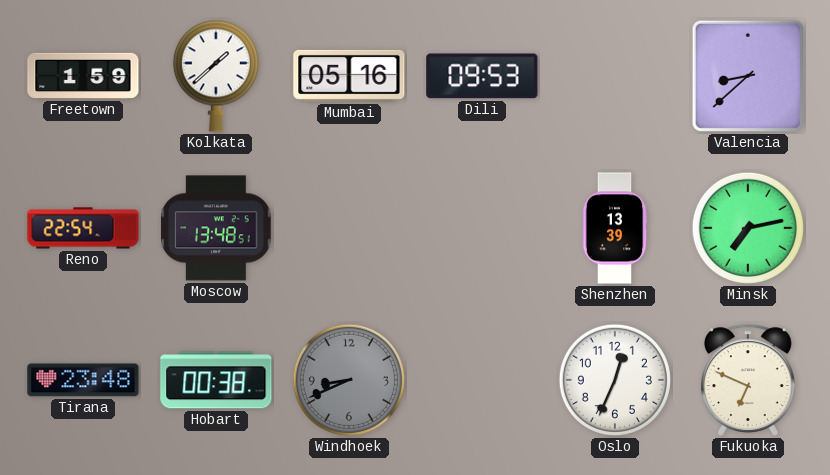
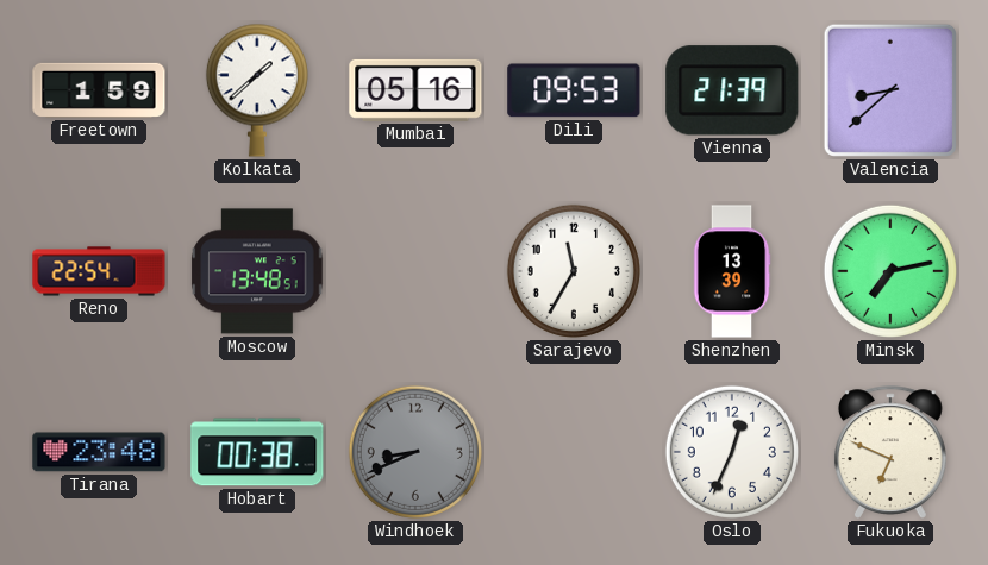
Vienna: none -> 21:39 (732, 90)
Sarajevo: none -> 11:35 (574, 271)
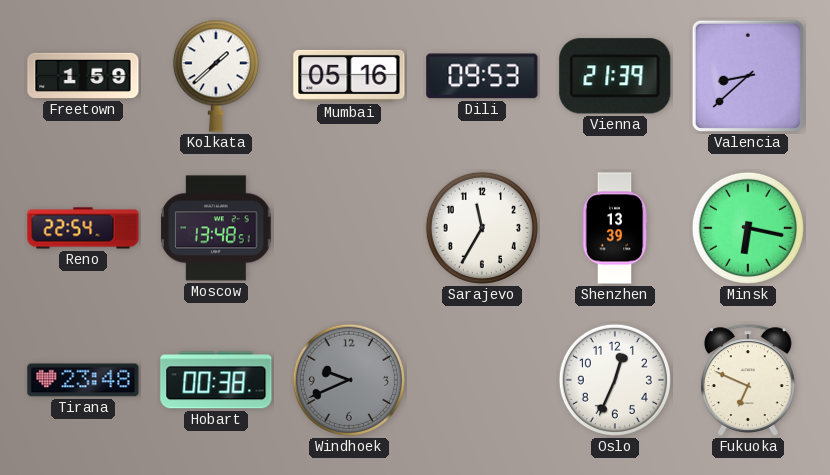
Minsk: 7:13 -> 6:17 (748, 228)
Windhoek: 8:41 -> 9:41 (349, 380)
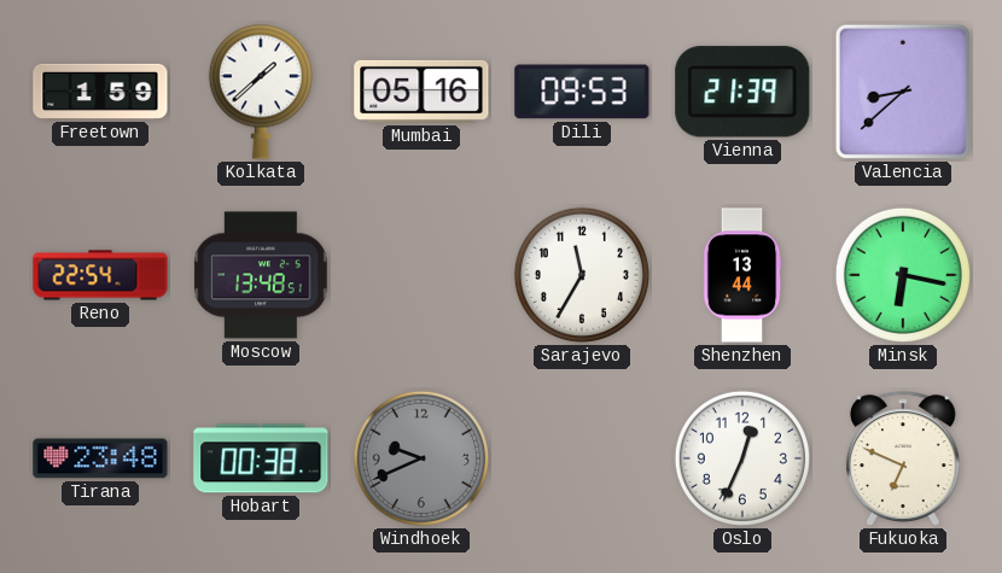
Shenzhen: 13:39 -> 13:44 (742, 275)
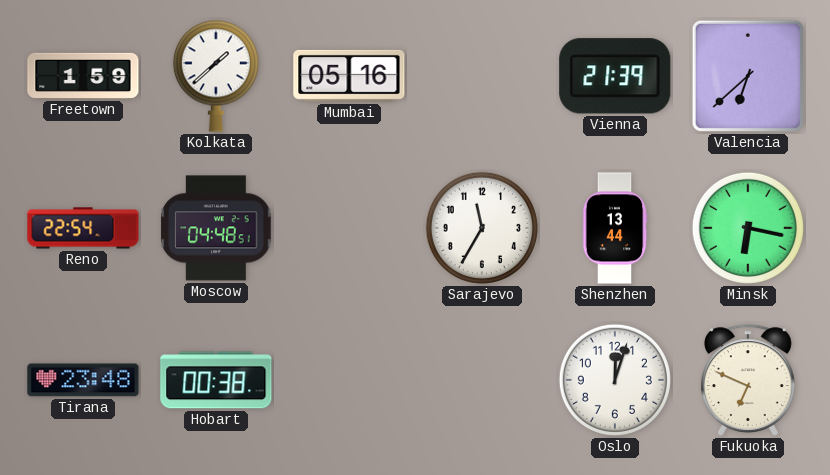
Dili: 09:53 -> none (582, 92)
Valencia: 8:38 -> 6:38 (748, 76)
Moscow: 13:48 -> 04:48 (216, 228)
Windhoek: 9:41 -> none (421, 458)
Oslo: 12:34 -> 12:03 (615, 380)
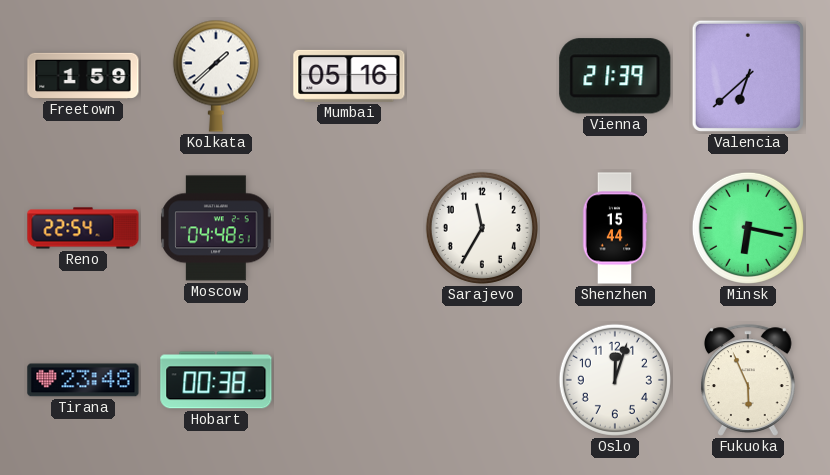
Shenzhen: 13:44 -> 15:44 (615, 228)
Fukuoka: 6:49 -> 5:56 (748, 380)
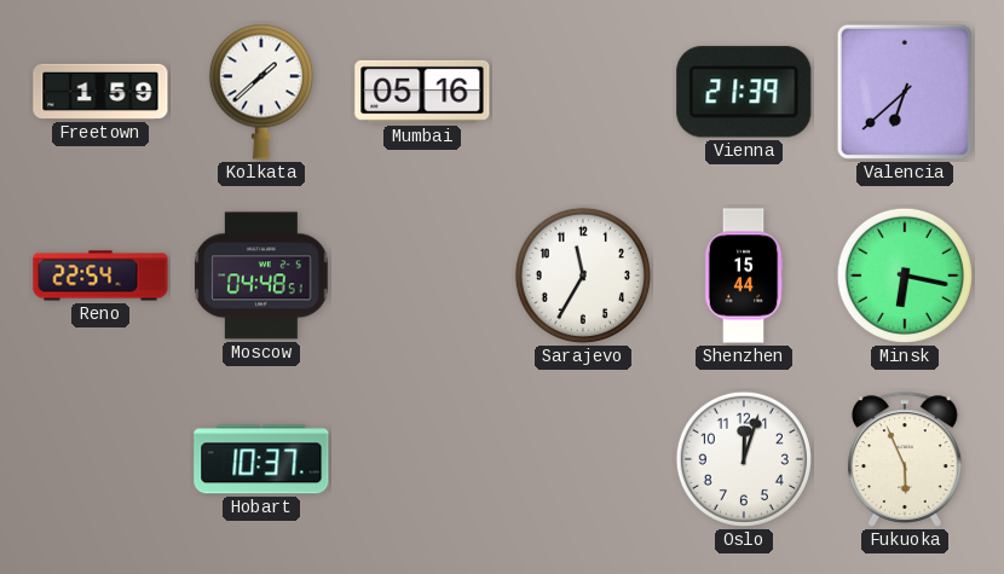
Tirana: 23:48 -> none (83, 380)
Hobart: 00:38 -> 10:37 (261, 459)
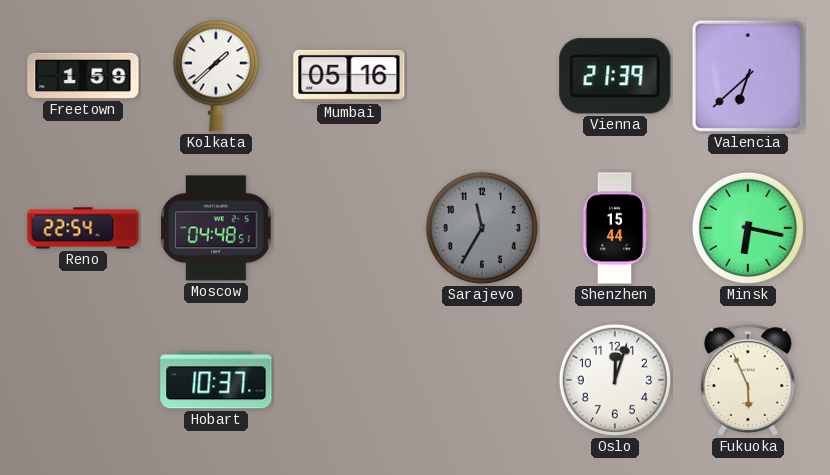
Sarajevo dial: white -> grey (482, 228)
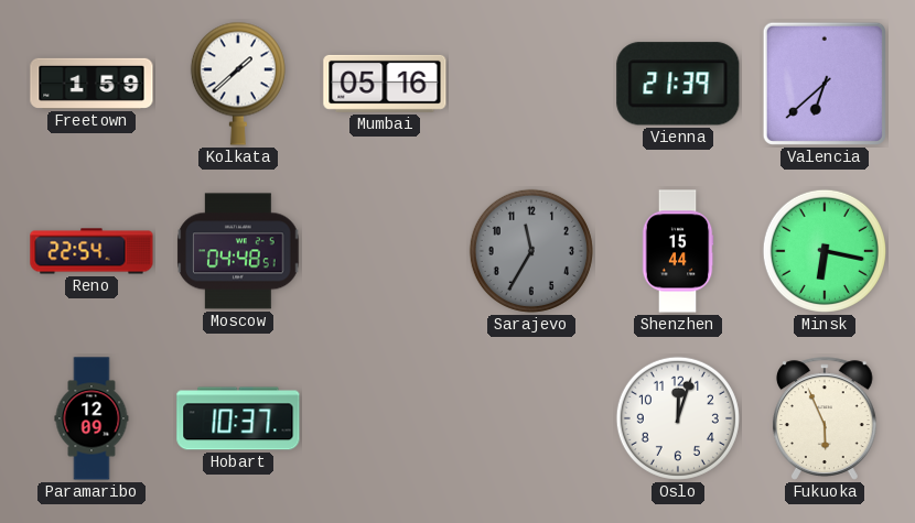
Paramaribo: none -> 12:09 (91, 418)
